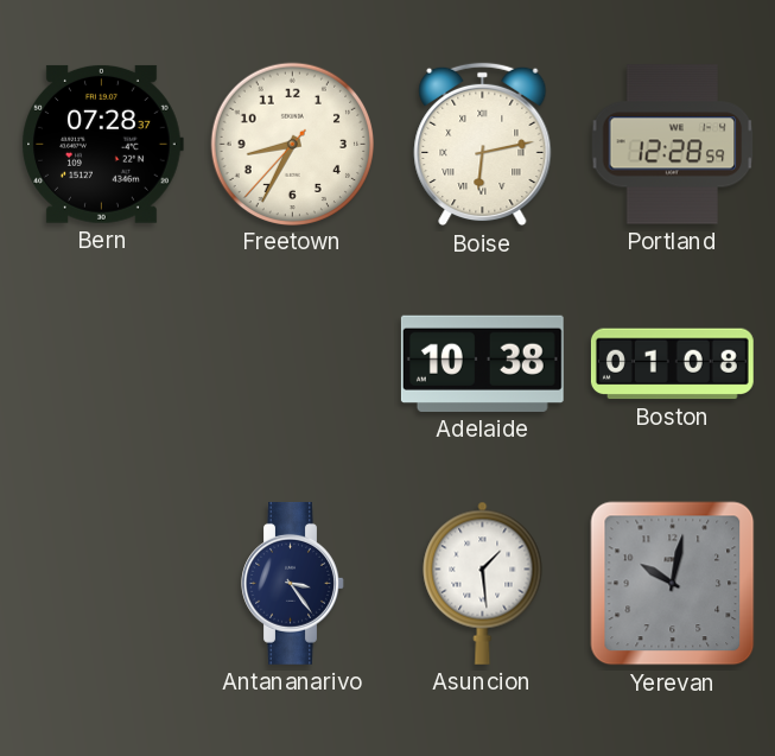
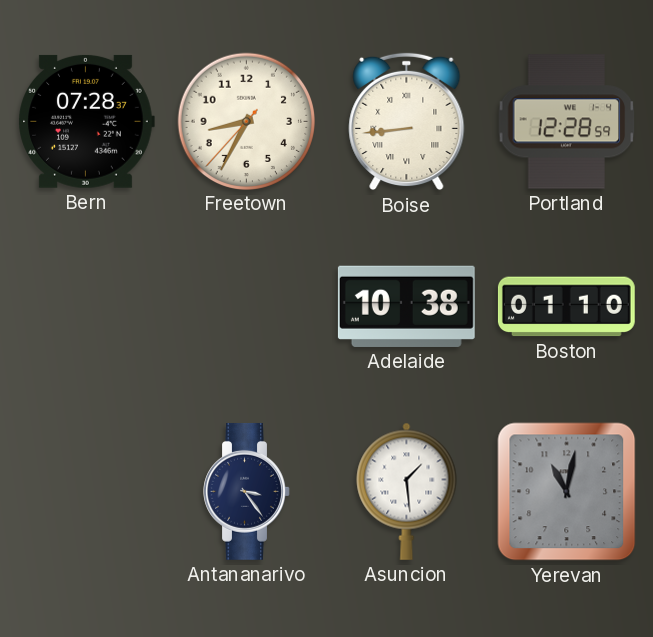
Boise: 6:13 -> 8:44 (407, 122)
Boston: 01:08 -> 01:10 (566, 307)
Yerevan: 10:02 -> 11:02 (567, 492)
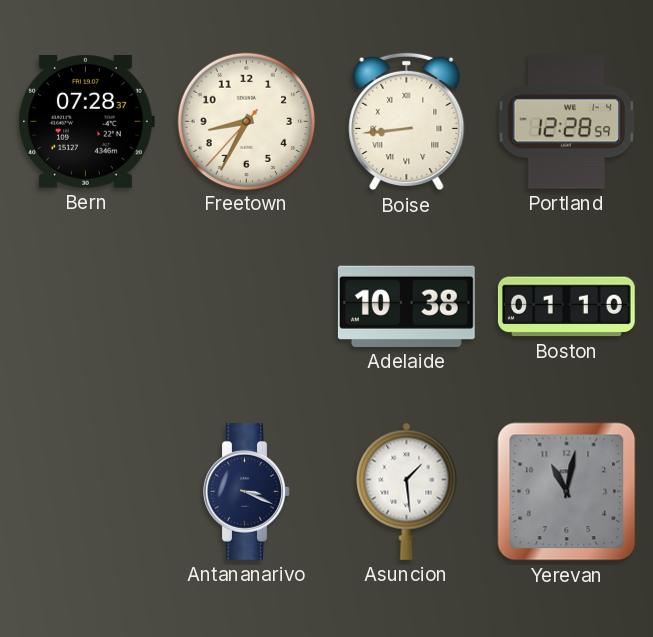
Antananarivo: 3:24 -> 3:19 (247, 491)
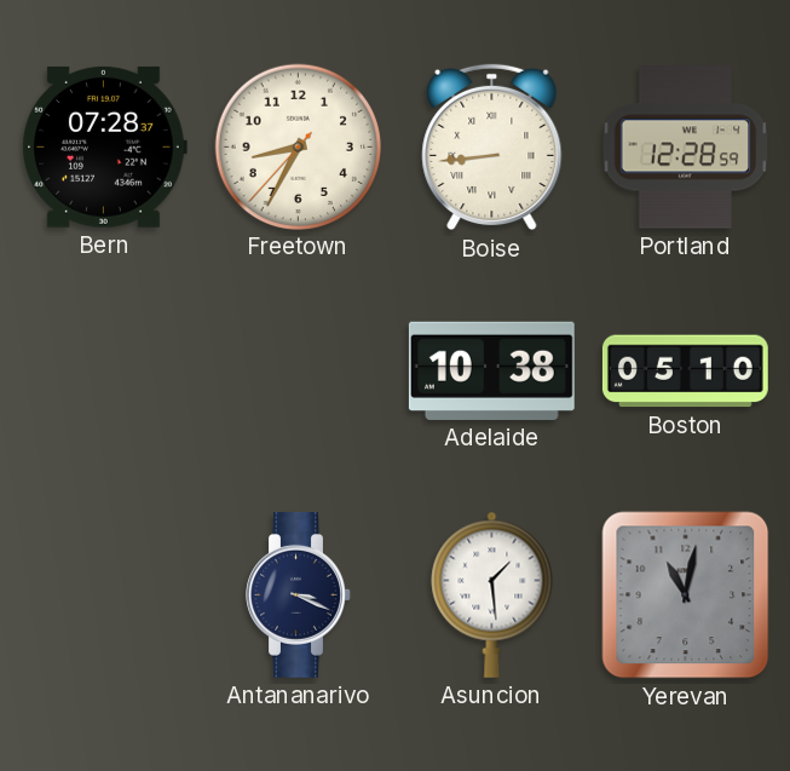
Boston: 01:10 -> 05:10 (685, 372)
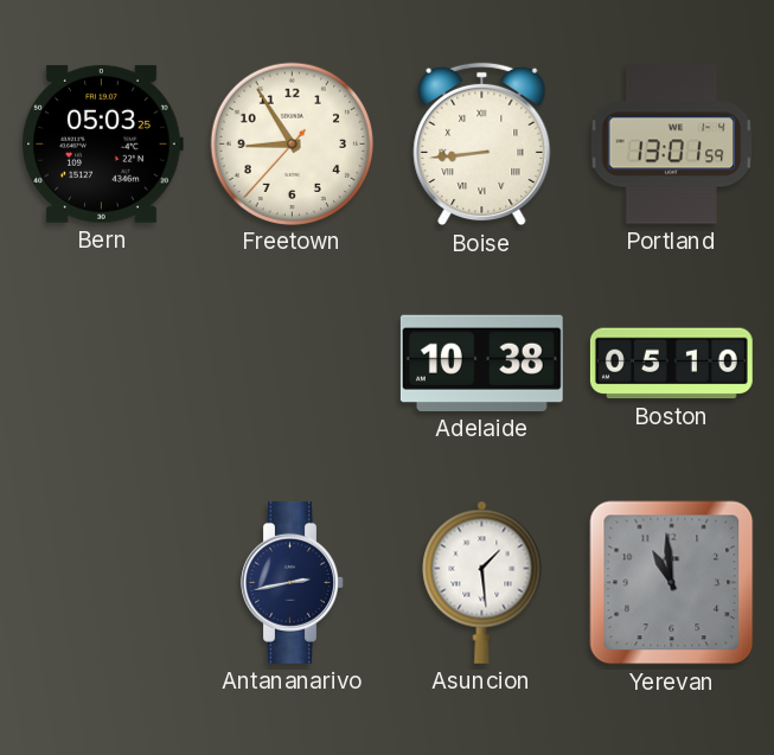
Bern: 07:28 -> 05:03 (102, 143)
Freetown: 8:34 -> 8:54 (293, 143)
Portland: 12:28 -> 13:01 (672, 145)
Antananarivo: 3:19 -> 2:43 (293, 582)
Yerevan: 11:02 -> 10:59 (672, 583)
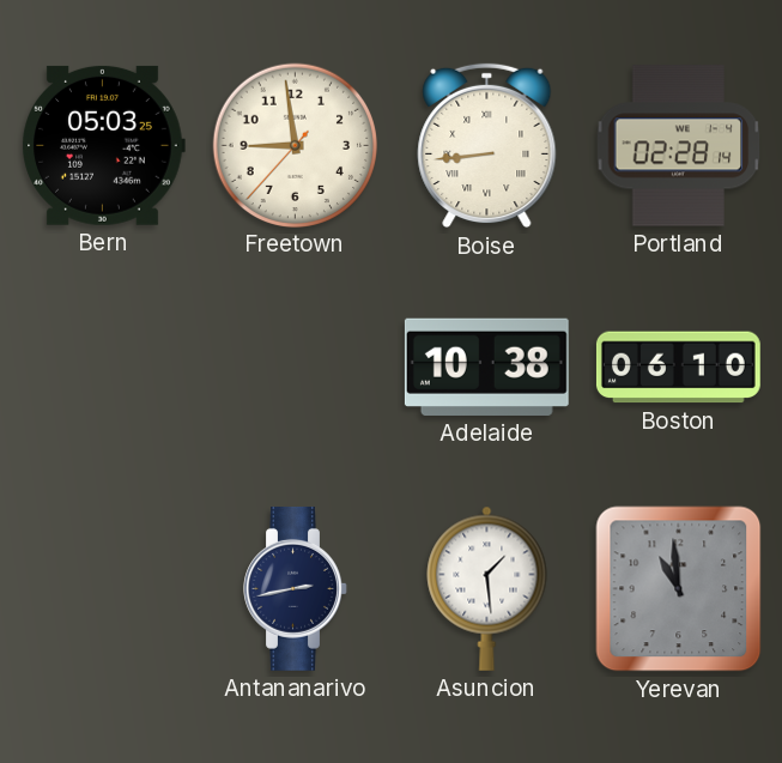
Freetown: 8:54 -> 8:58 (296, 145)
Portland: 13:01 -> 02:28 (679, 146)
Boston: 05:10 -> 06:10 (678, 368)
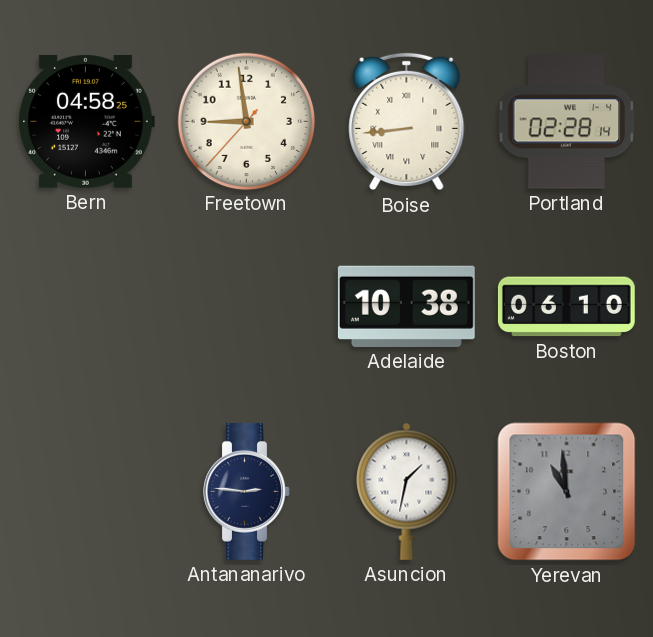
Bern: 05:03 -> 04:58 (86, 121)
Antananarivo: 2:43 -> 2:46 (247, 491)
Asuncion: 1:29 -> 1:32 (407, 491)
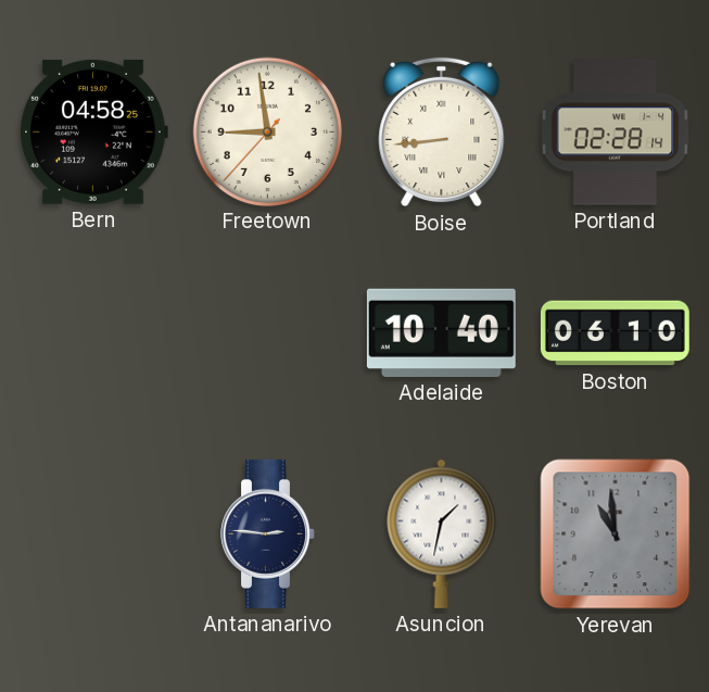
Adelaide: 10:38 -> 10:40 (441, 332)
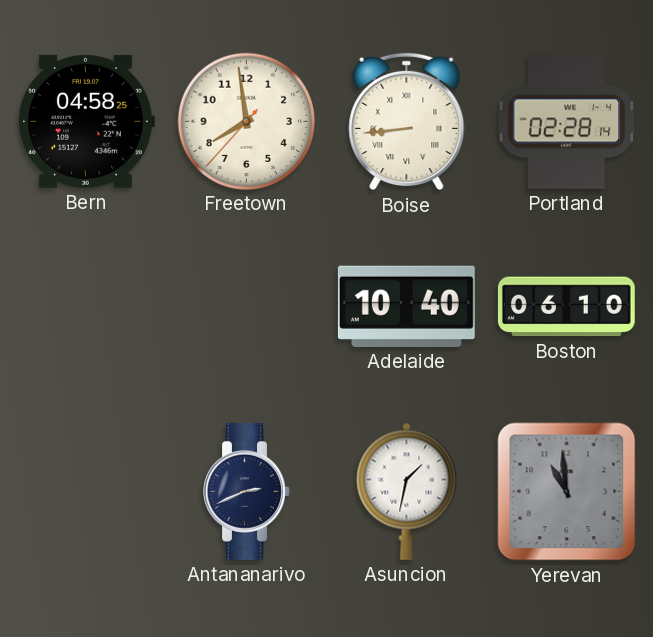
Freetown: 8:58 -> 7:58 (247, 121)
Antananarivo: 2:46 -> 2:41 (247, 491)
